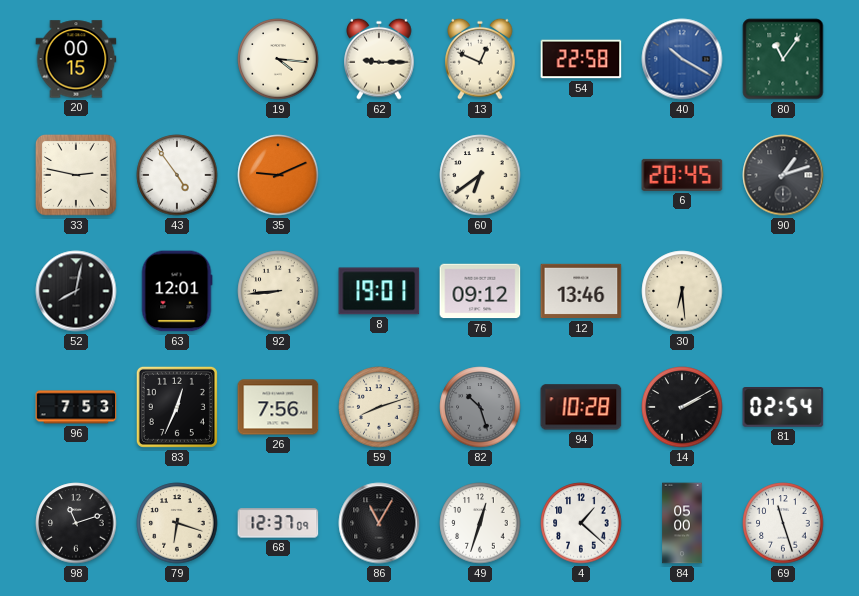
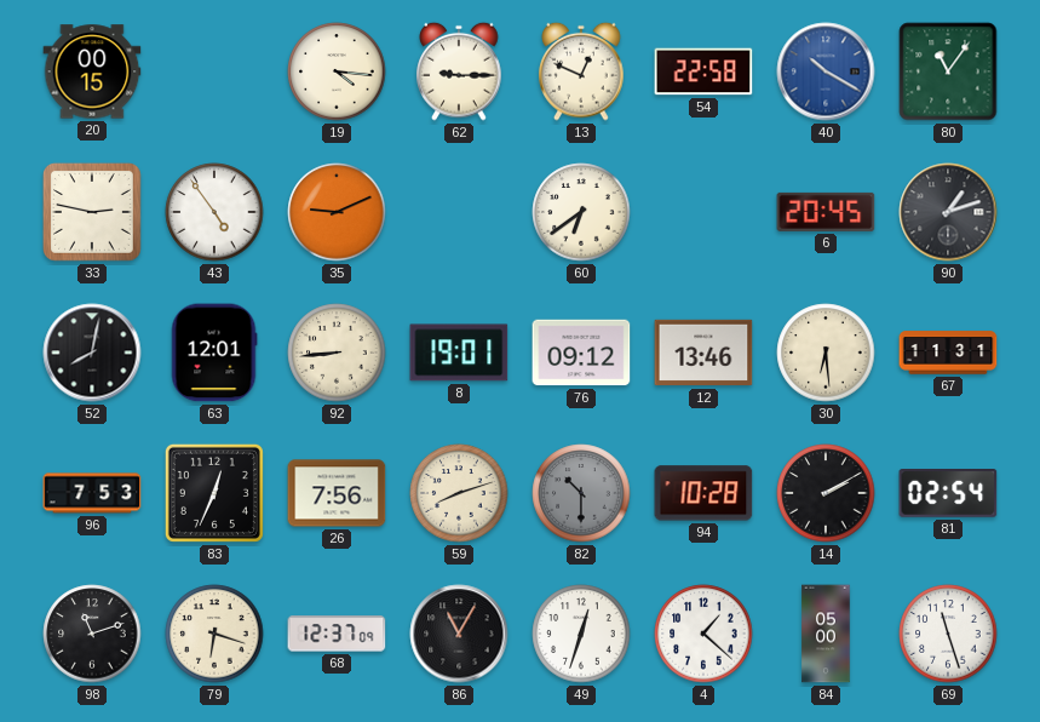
67: none -> 11:31 (948, 353)
82: 10:27 -> 10:30 (581, 493)
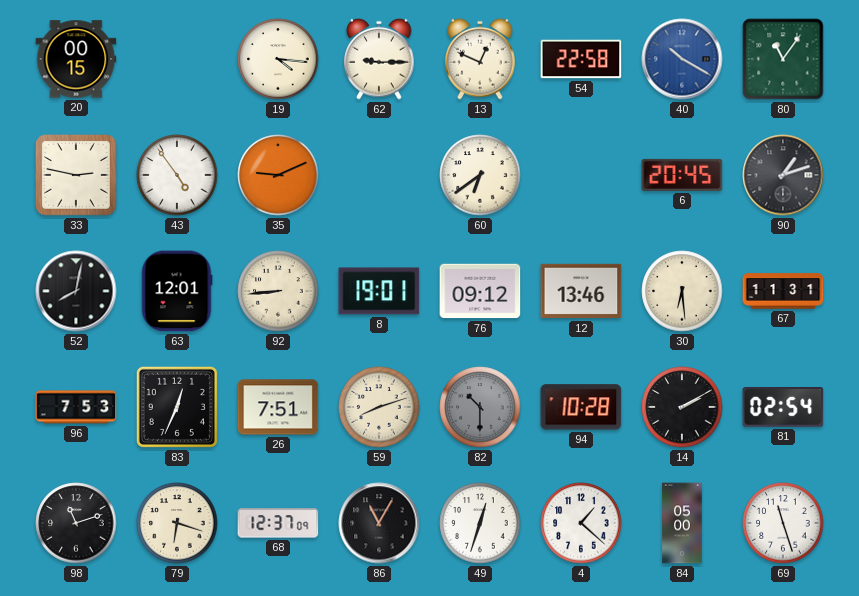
26: 7:56 -> 7:51 (278, 407)
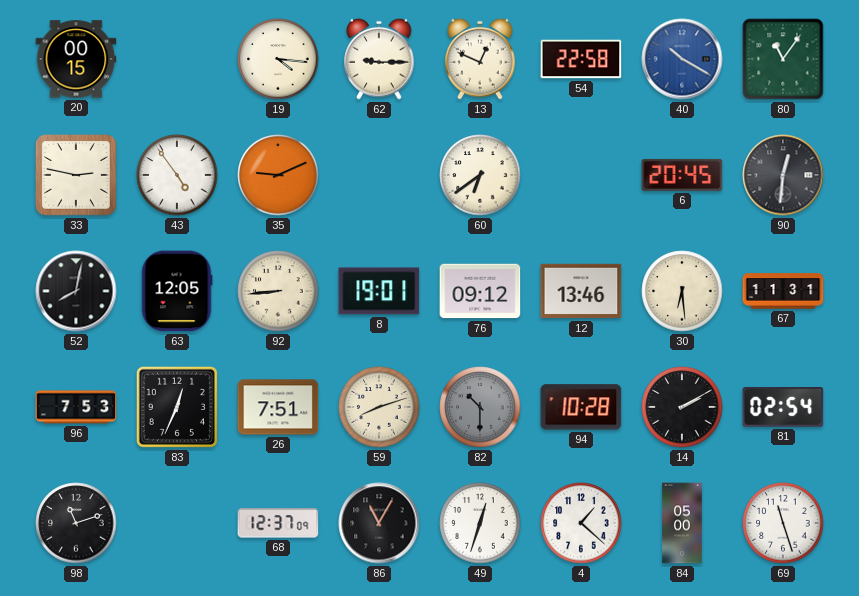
90: 1:12 -> 12:31 (783, 175)
63: 12:01 -> 12:05 (177, 291)
79: 6:18 -> none (177, 523)
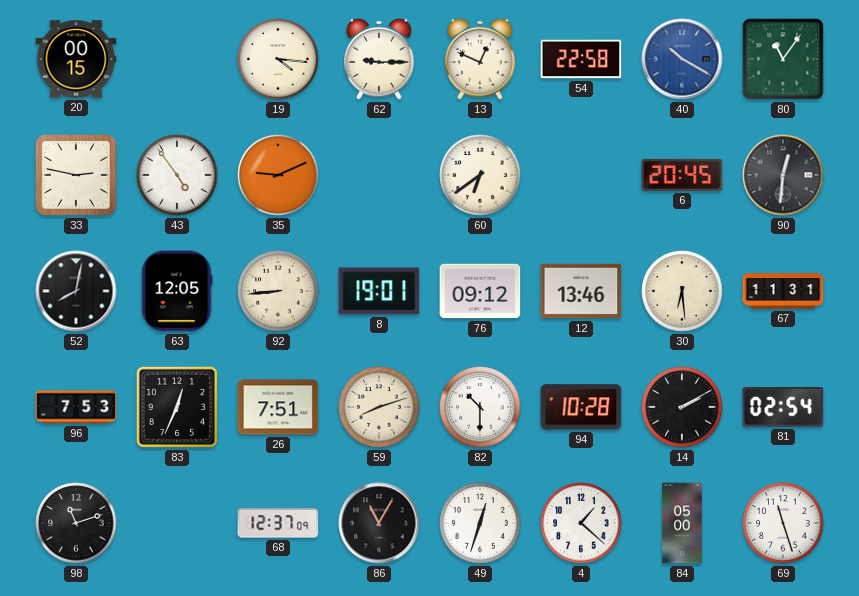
82 dial: grey -> white (480, 407)
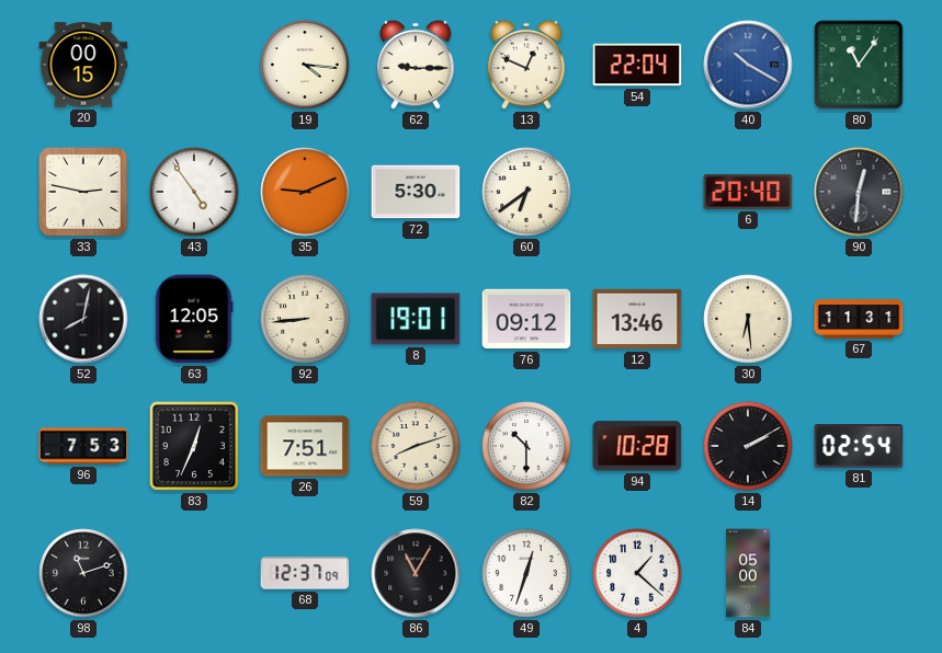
54: 22:58 -> 22:04 (637, 65)
72: none -> 5:30 (416, 192)
6: 20:45 -> 20:40 (748, 192)
69: 11:27 -> none (783, 523)
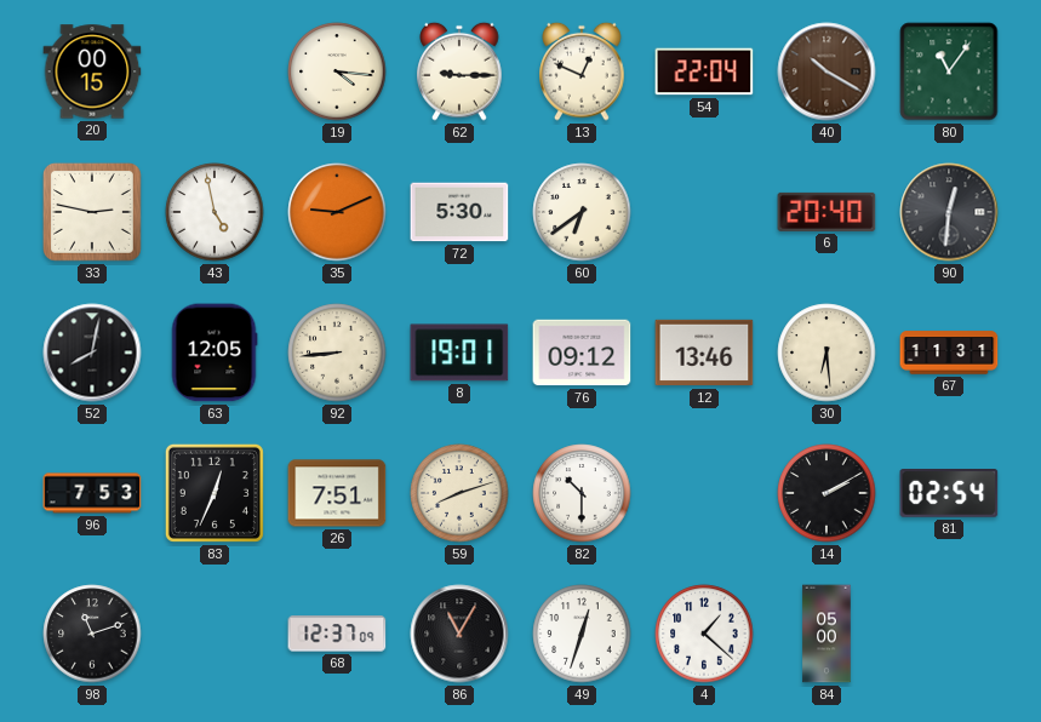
40 dial: blue -> brown (826, 71)
43: 4:54 -> 4:58 (215, 212)
94: 10:28 -> none (637, 446)
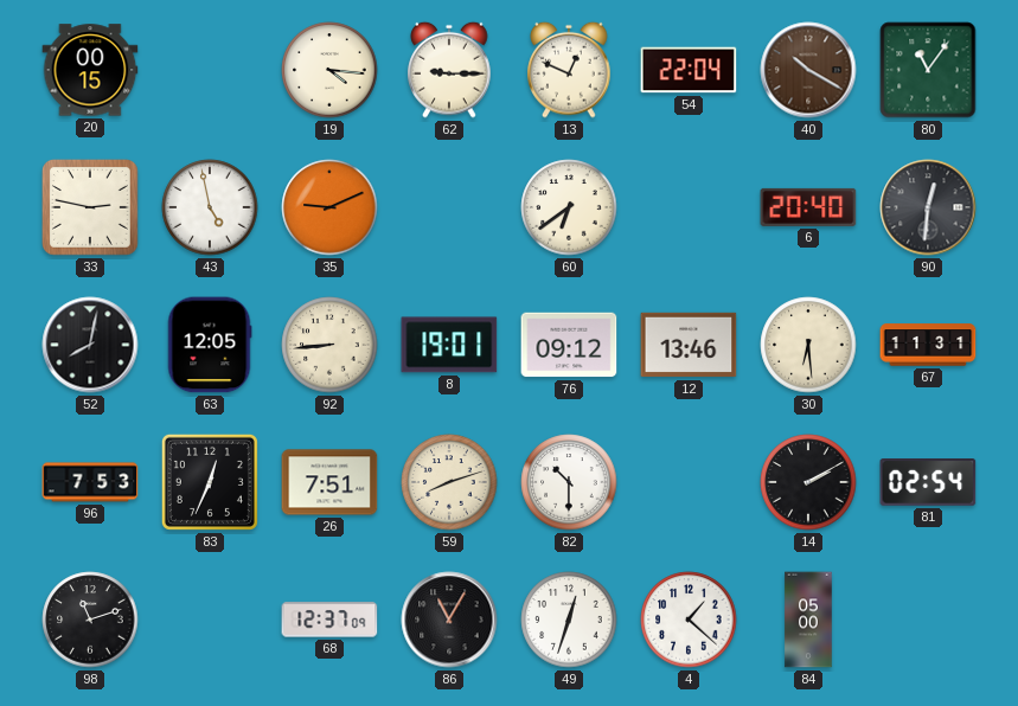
72: 5:30 -> none (459, 212)
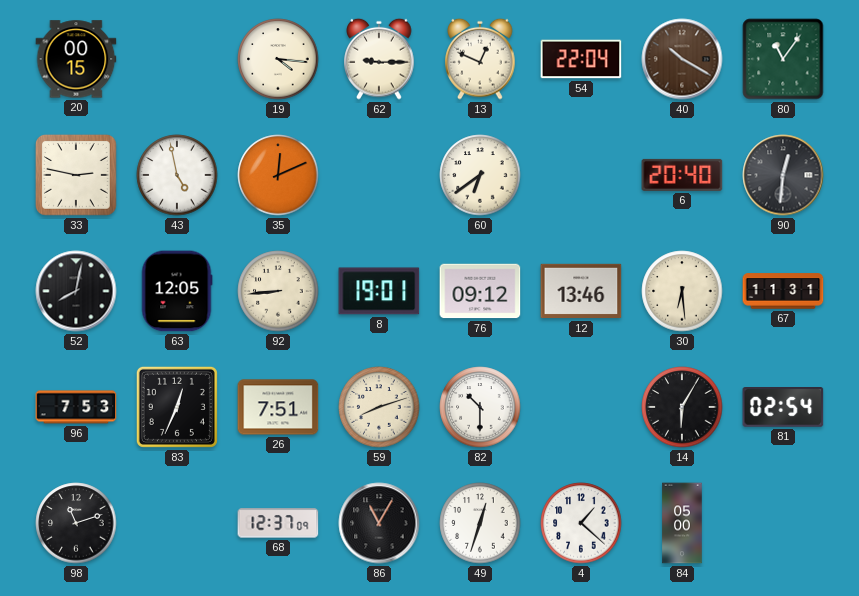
35: 9:11 -> 12:11 (278, 175)
14: 2:10 -> 6:05 (682, 407)
